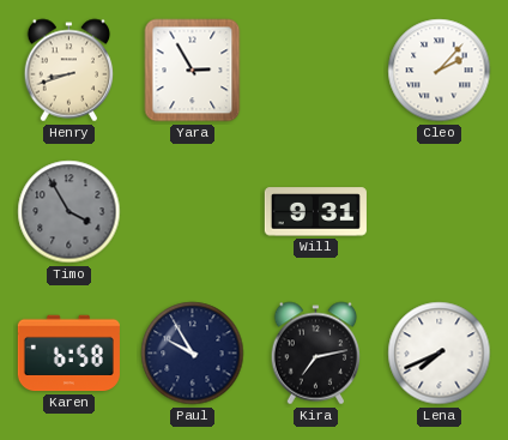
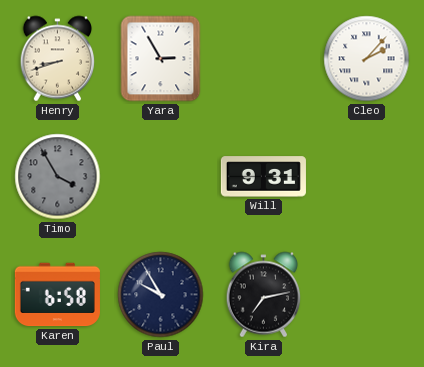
Lena: 7:41 -> none (440, 354)
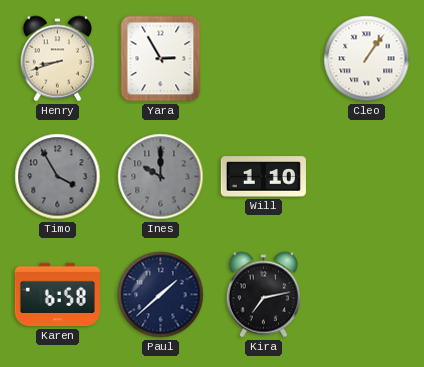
Cleo: 2:07 -> 1:06 (367, 59)
Ines: none -> 10:00 (161, 177)
Will: 9:31 -> 1:10 (263, 177)
Paul: 9:55 -> 1:38 (161, 295)
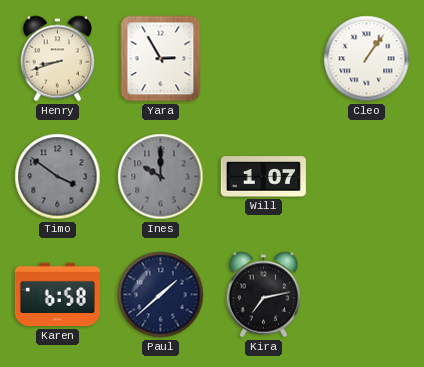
Timo: 3:55 -> 3:51 (58, 177)
Will: 1:10 -> 1:07 (263, 177)
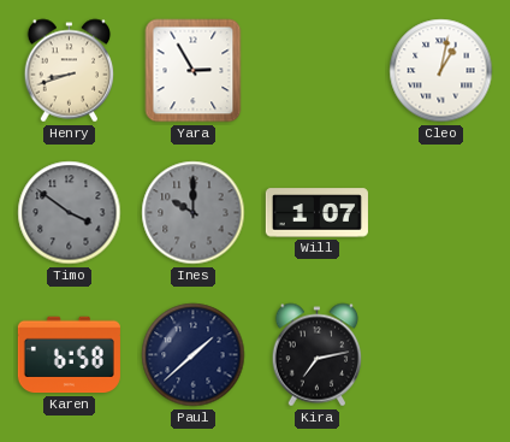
Cleo: 1:06 -> 1:02 (441, 71)
